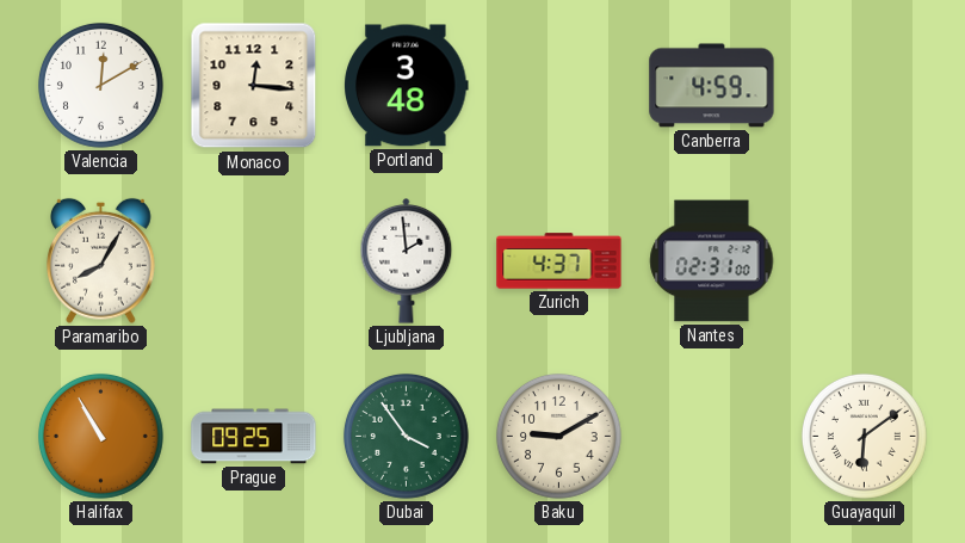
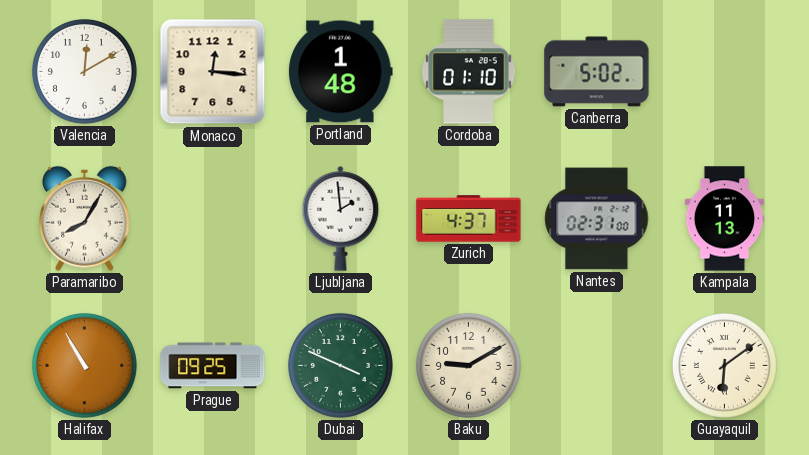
Portland: 3:48 -> 1:48 (341, 72)
Cordoba: none -> 01:10 (469, 72)
Canberra: 4:59 -> 5:02 (597, 72)
Kampala: none -> 11:13 (725, 219)
Dubai: 3:54 -> 3:49 (340, 365)
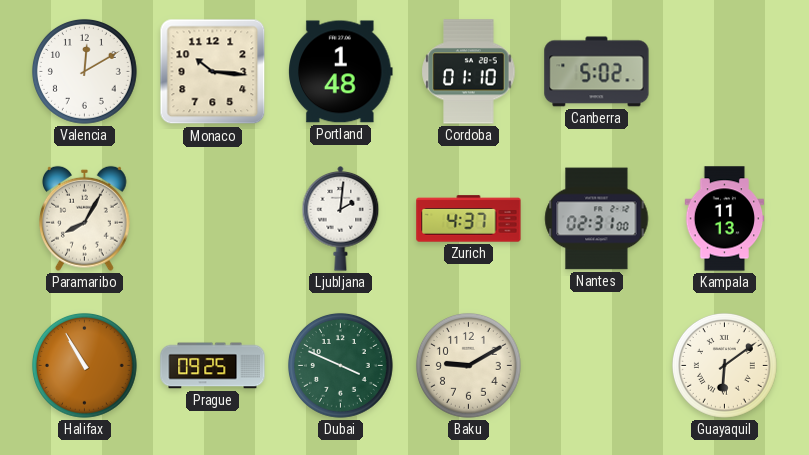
Monaco: 12:16 -> 10:16 (213, 72)
Ljubljana: 1:59 -> 2:01 (341, 219)
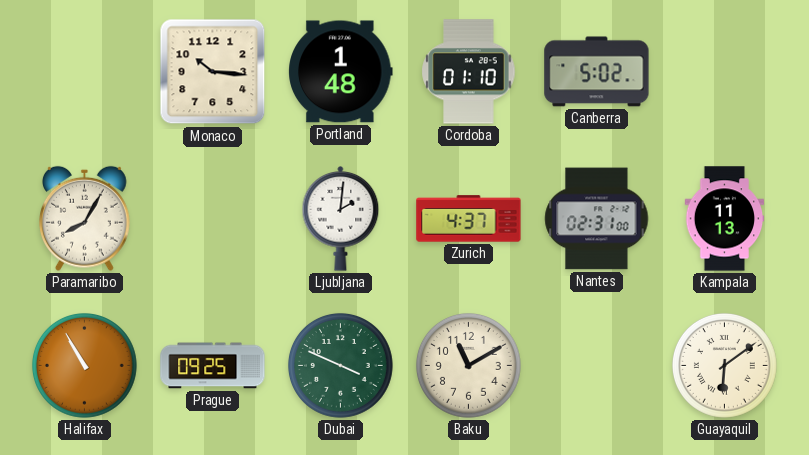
Valencia: 12:10 -> none (84, 71)
Baku: 9:10 -> 11:10 (468, 365)
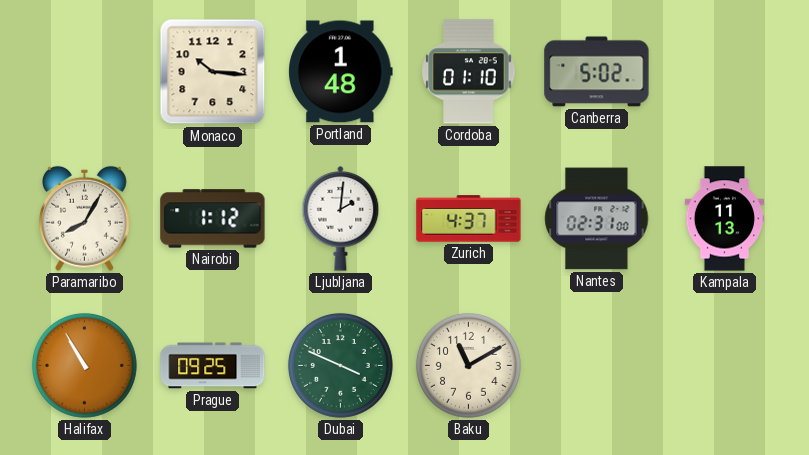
Nairobi: none -> 1:12 (213, 219)
Guayaquil: 6:09 -> none (724, 365)
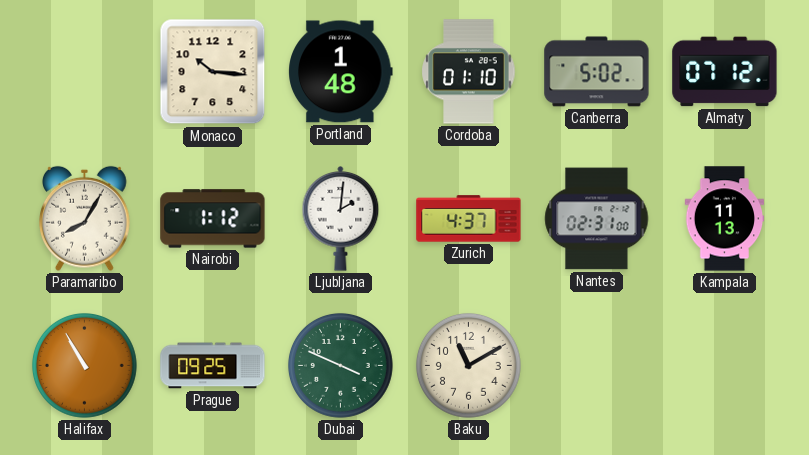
Almaty: none -> 07:12 (725, 72)
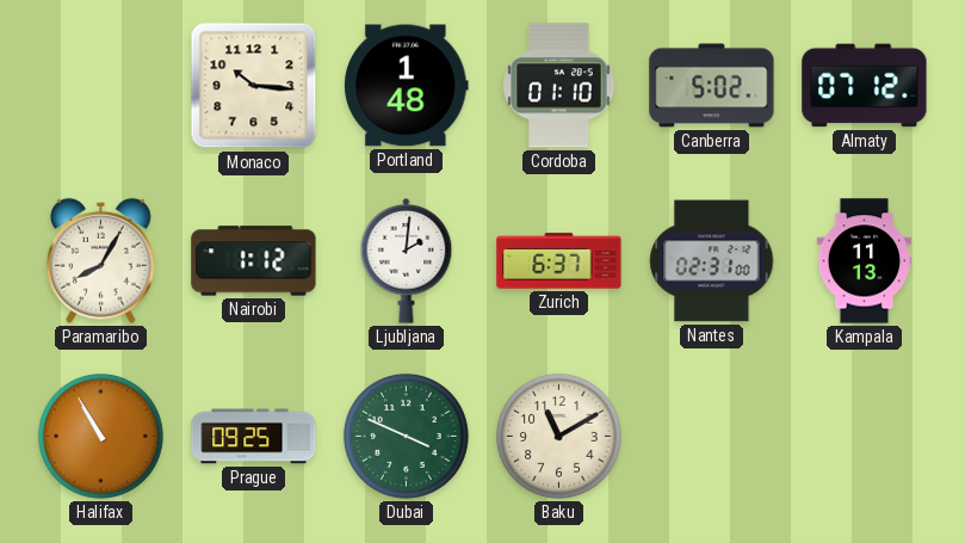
Zurich: 4:37 -> 6:37 (559, 261)
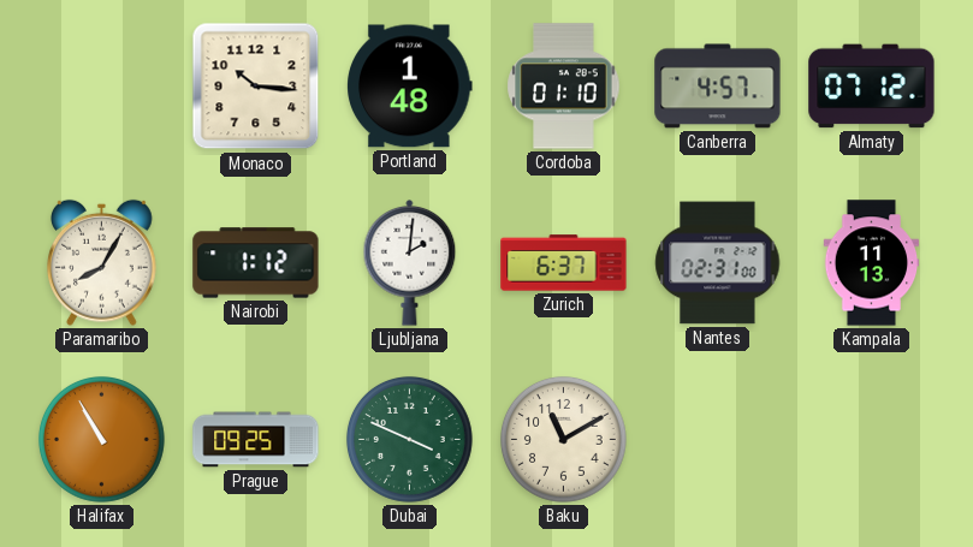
Canberra: 5:02 -> 4:57 (718, 87)
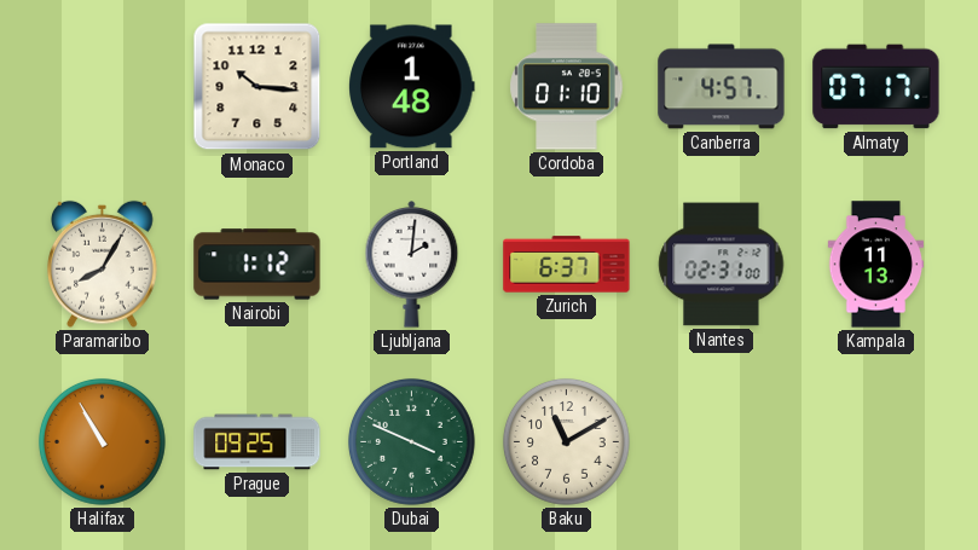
Almaty: 07:12 -> 07:17 (876, 87)
